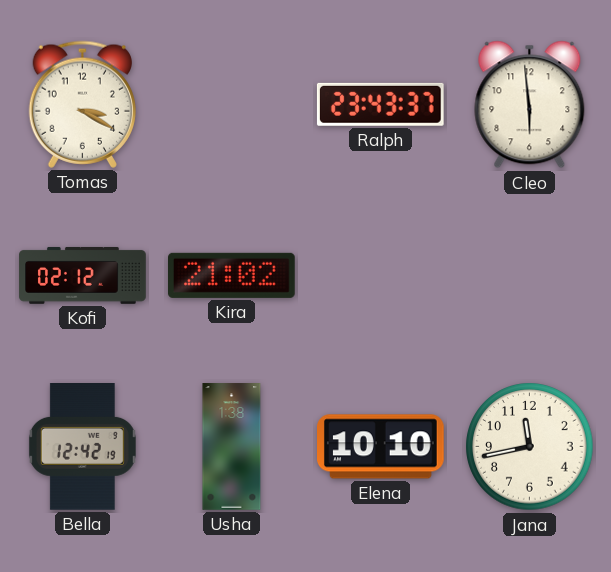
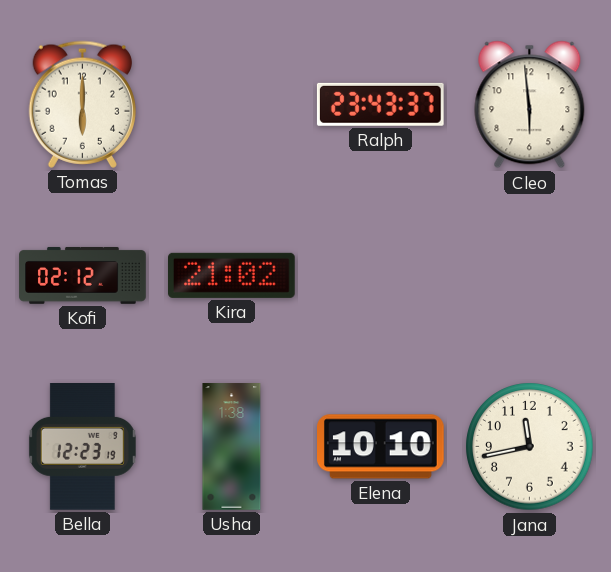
Tomas: 3:20 -> 6:00 (82, 104)
Bella: 12:42 -> 12:23 (82, 447)
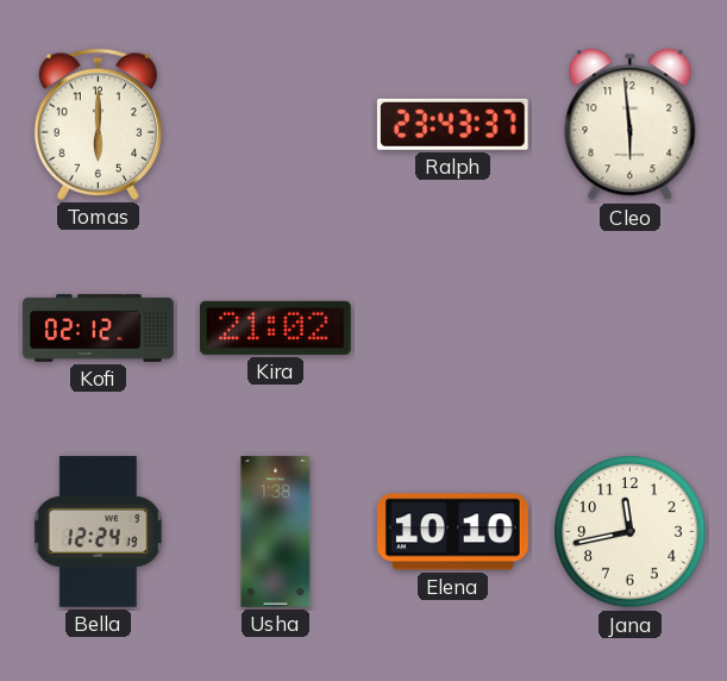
Bella: 12:23 -> 12:24 (98, 532)
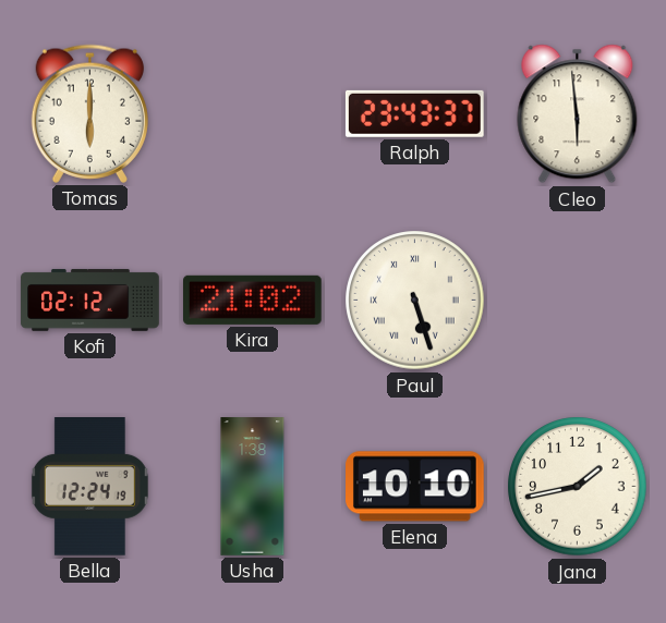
Paul: none -> 5:27 (415, 301)
Jana: 11:43 -> 1:43 (578, 487)
